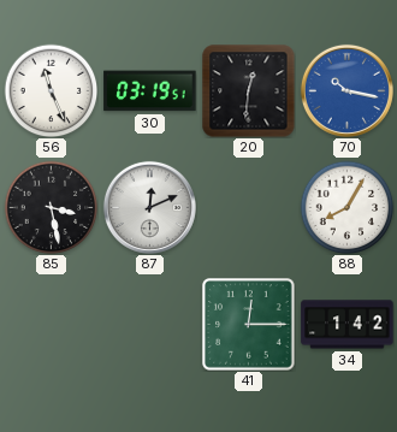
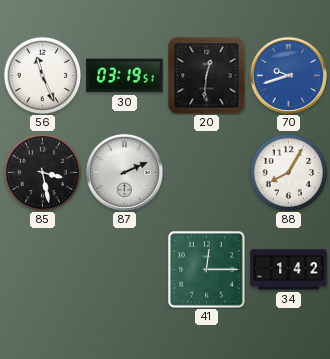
70: 10:17 -> 9:42 (288, 75)
87: 12:11 -> 2:11 (124, 172)
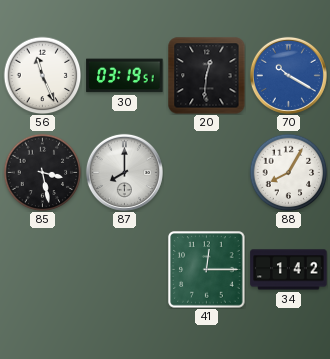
70: 9:42 -> 10:20 (288, 75)
87: 2:11 -> 8:00 (124, 172)
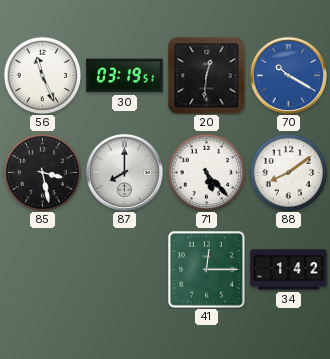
71: none -> 5:23 (206, 172)
88: 8:05 -> 8:09 (288, 172)
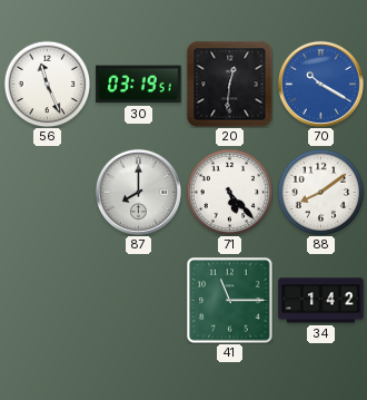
85: 3:28 -> none (42, 172)
41: 12:15 -> 11:15 (230, 301)
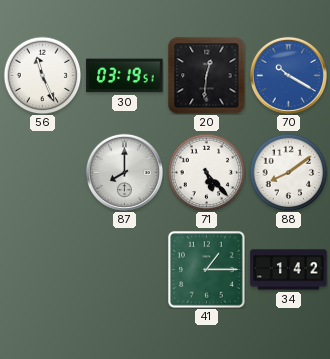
41: 11:15 -> 1:15 (207, 270)
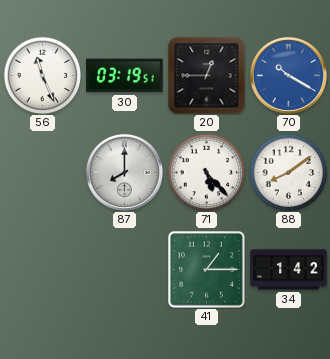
20: 12:31 -> 12:45 (206, 75)
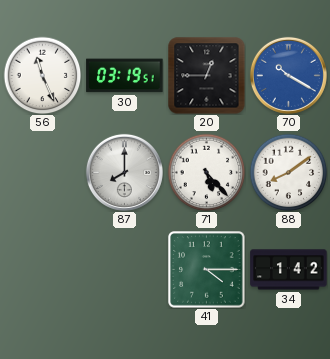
41: 1:15 -> 4:15 (207, 270)
